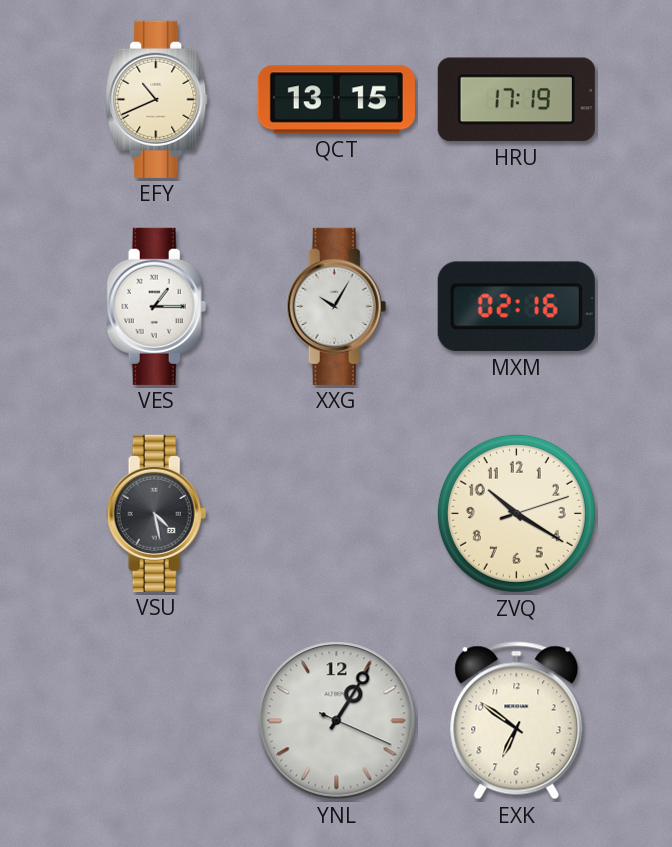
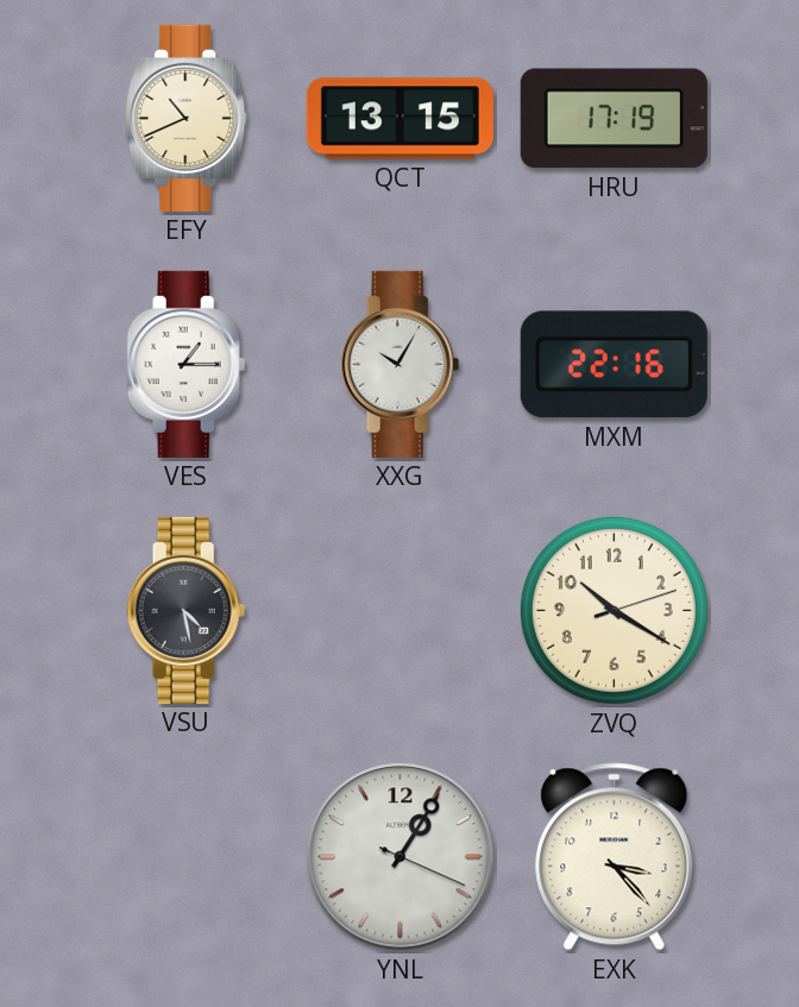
MXM: 02:16 -> 22:16 (614, 365)
EXK: 6:51 -> 3:23 (615, 857)
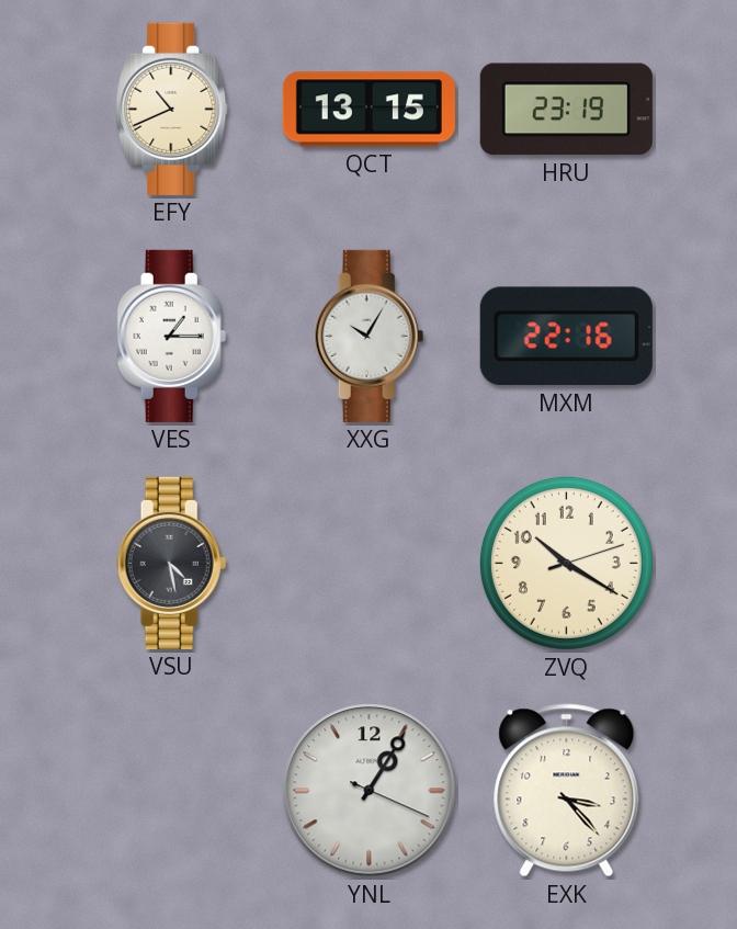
HRU: 17:19 -> 23:19 (566, 110)
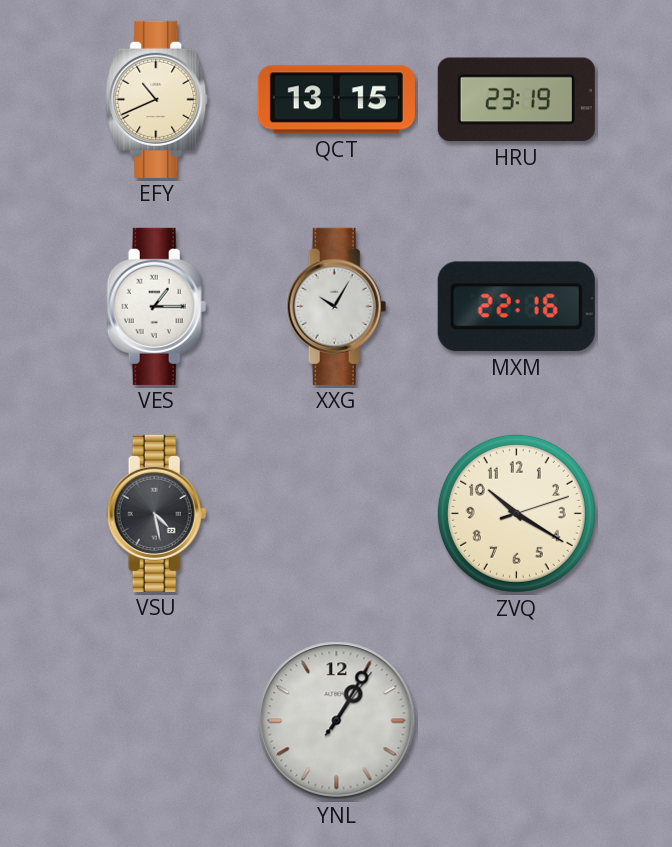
YNL: 1:05:19 -> 1:05:06 (337, 721)
EXK: 3:23 -> none (567, 791)
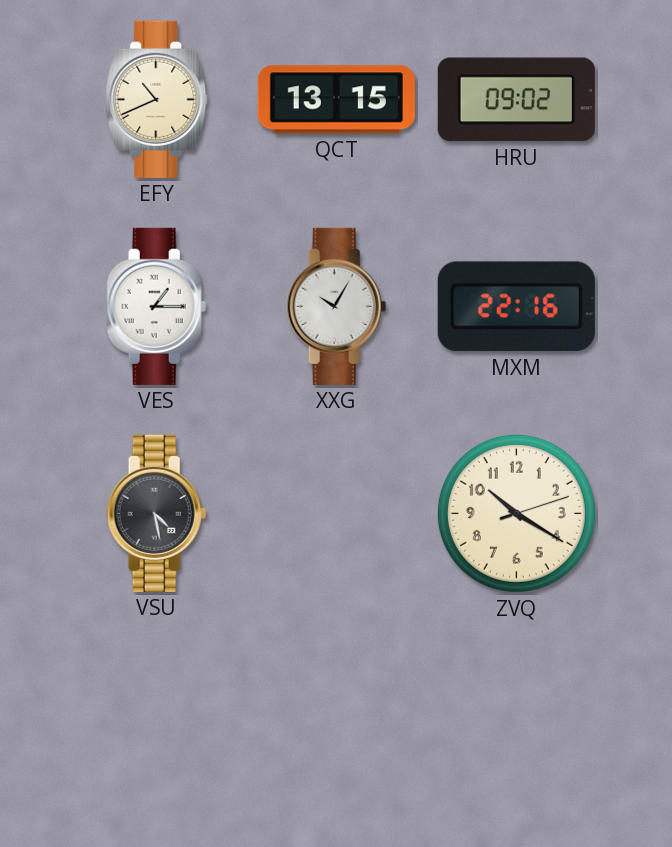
HRU: 23:19 -> 09:02 (516, 100)
YNL: 1:05 -> none (337, 721)
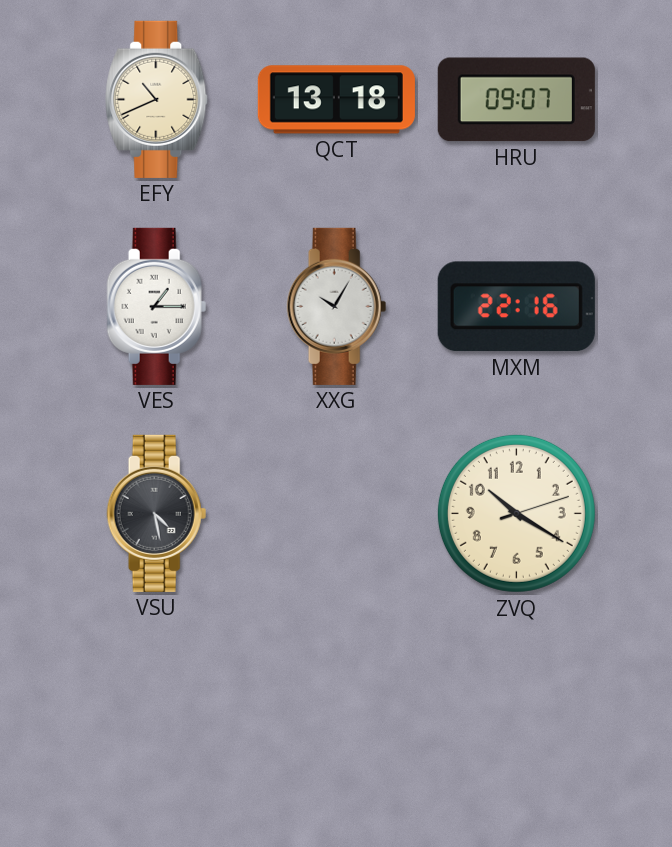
QCT: 13:15 -> 13:18 (336, 100)
HRU: 09:02 -> 09:07 (516, 100)
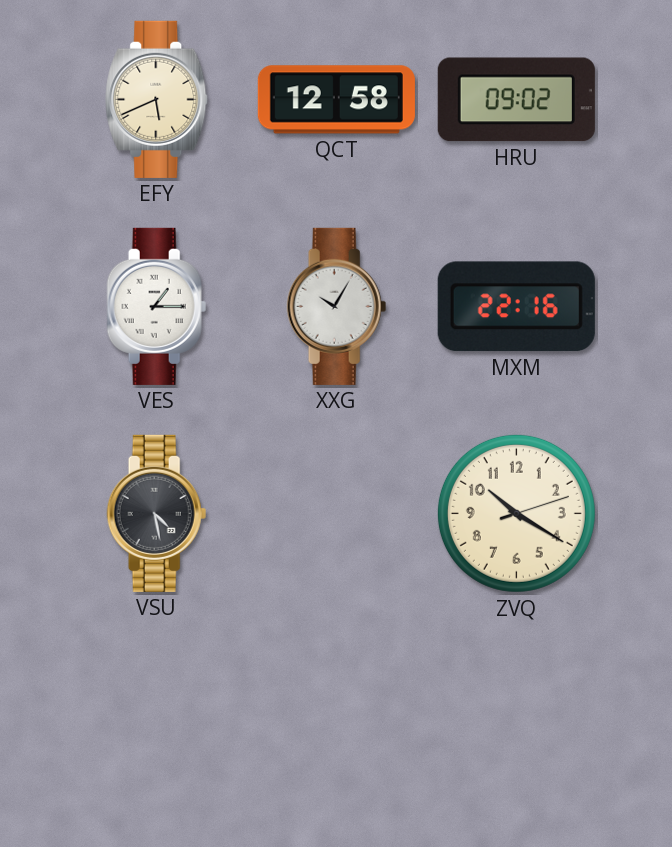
EFY: 10:41 -> 5:41 (157, 99)
QCT: 13:18 -> 12:58 (336, 100)
HRU: 09:07 -> 09:02 (516, 100)
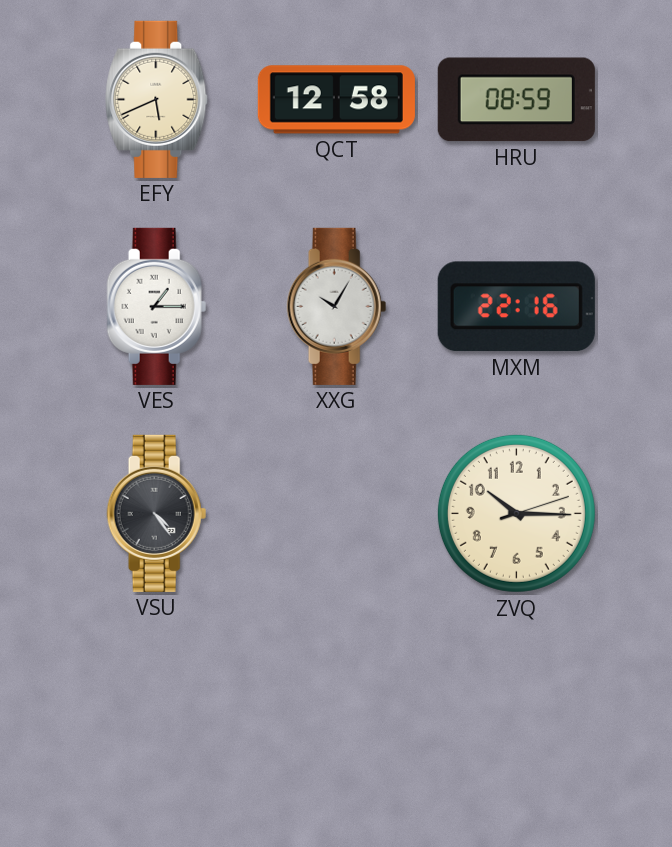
HRU: 09:02 -> 08:59 (516, 100)
VSU: 4:28 -> 4:24 (157, 513)
ZVQ: 10:20 -> 10:15 (516, 513)
